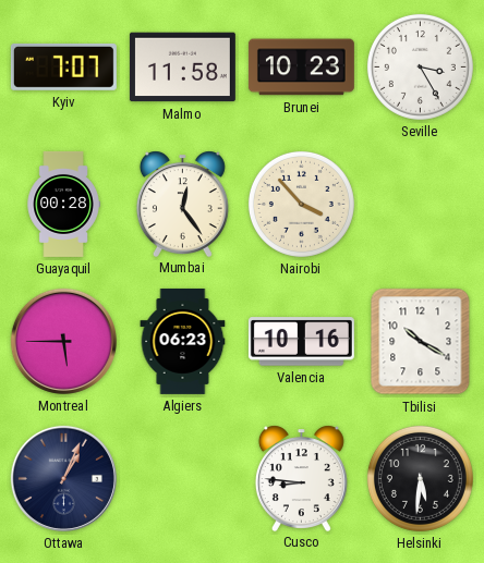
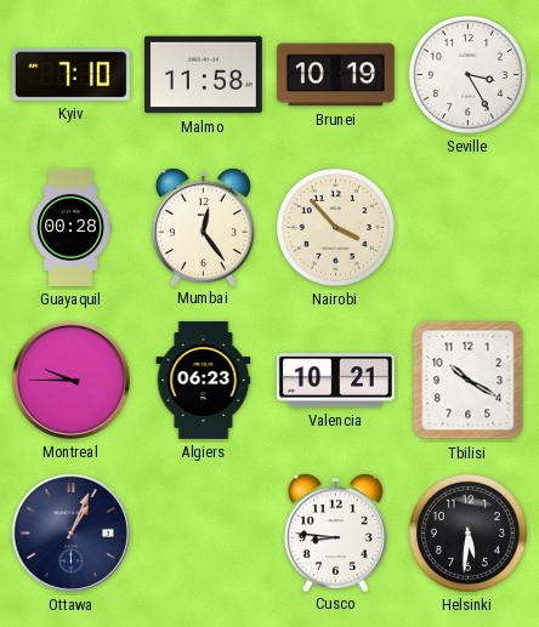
Kyiv: 7:07 -> 7:10 (70, 74)
Brunei: 10:23 -> 10:19 (335, 75)
Montreal: 5:45 -> 9:45 (70, 380)
Valencia: 10:16 -> 10:21 (335, 381)
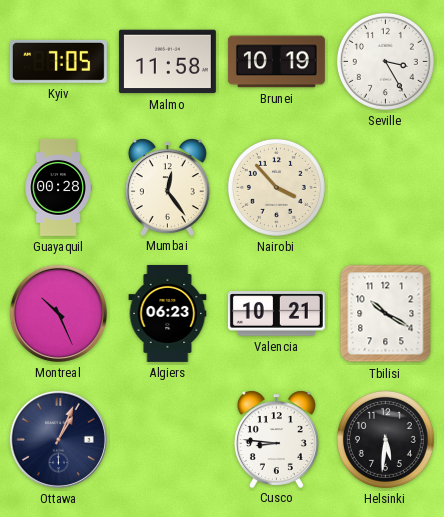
Kyiv: 7:10 -> 7:05 (58, 61)
Montreal: 9:45 -> 10:26 (58, 313)
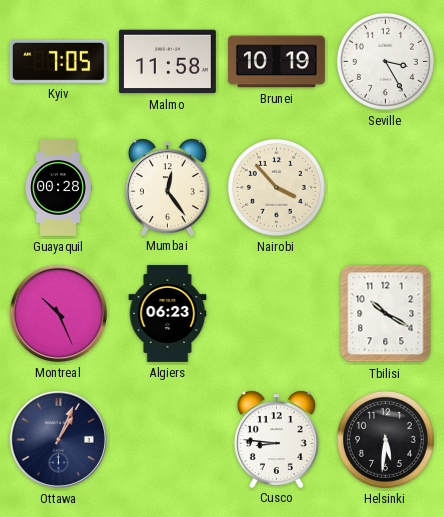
Valencia: 10:21 -> none (276, 314)
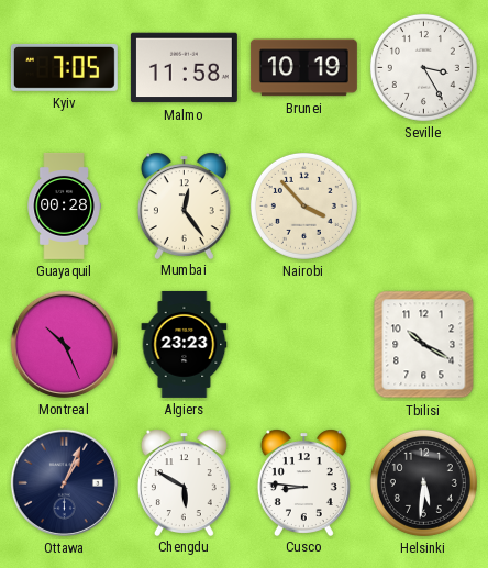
Algiers: 06:23 -> 23:23 (185, 344)
Chengdu: none -> 5:50 (184, 482)
